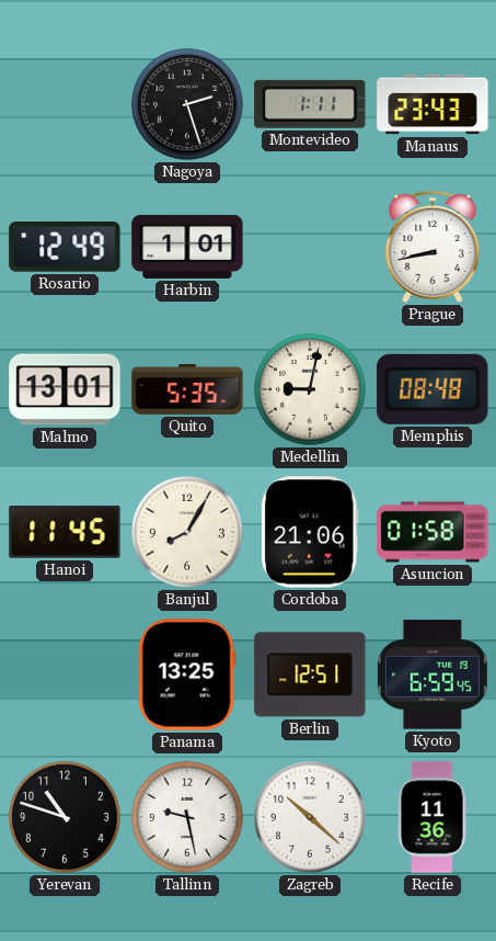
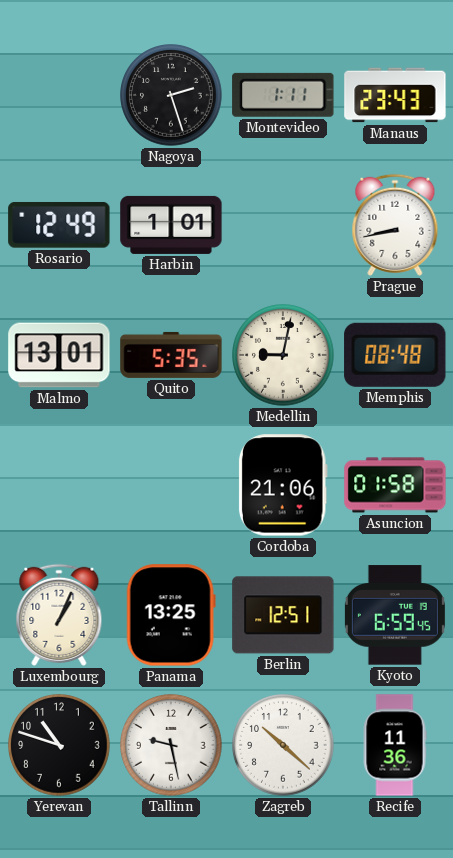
Hanoi: 11:45 -> none (65, 532)
Banjul: 8:05 -> none (187, 532)
Luxembourg: none -> 1:04 (59, 615)
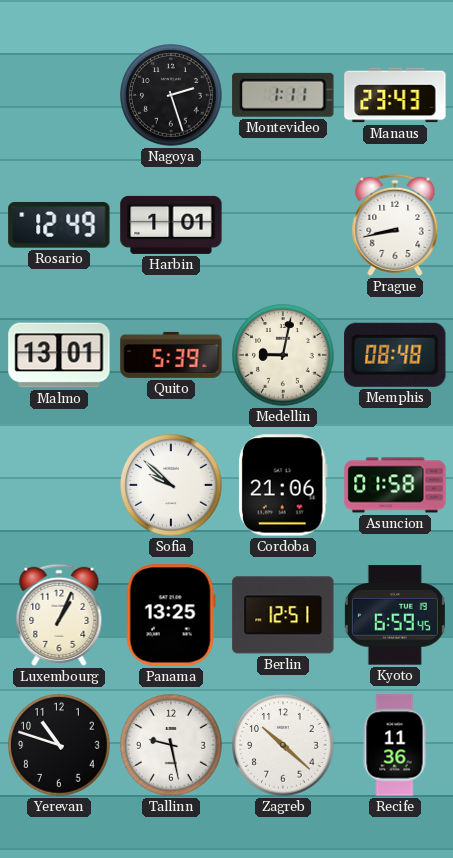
Quito: 5:35 -> 5:39 (171, 355)
Sofia: none -> 9:52 (171, 485)
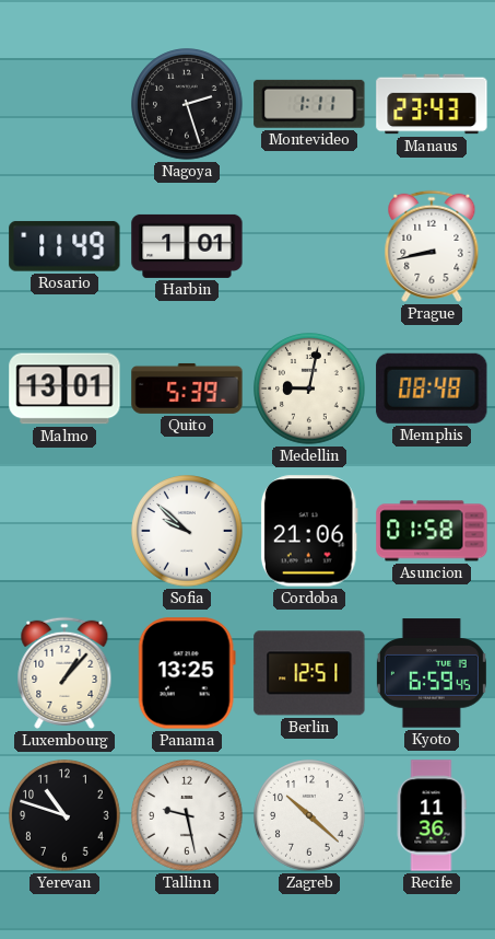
Rosario: 12:49 -> 11:49 (64, 246)
Luxembourg: 1:04 -> 1:07 (64, 673)
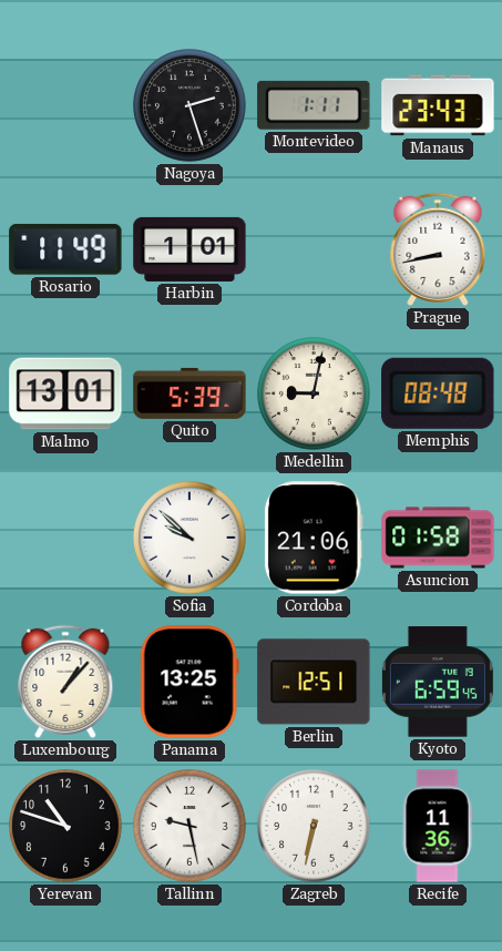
Zagreb: 10:22 -> 6:32 (314, 826)
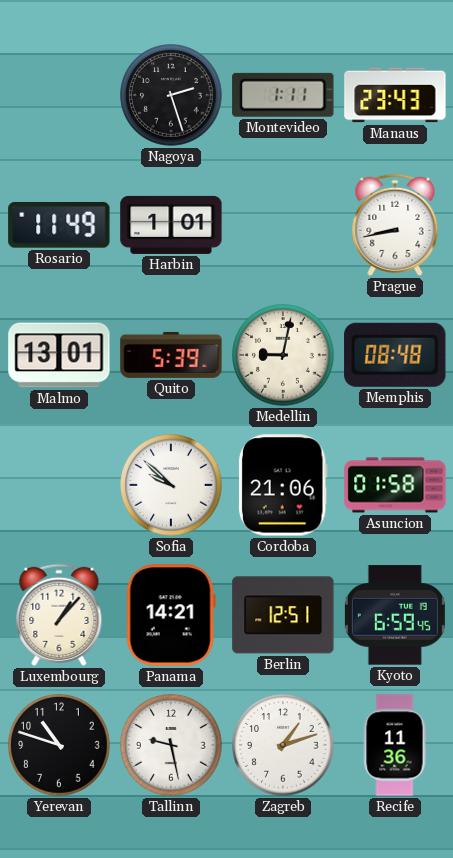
Panama: 13:25 -> 14:21 (171, 615)
Zagreb: 6:32 -> 1:12 (283, 745)
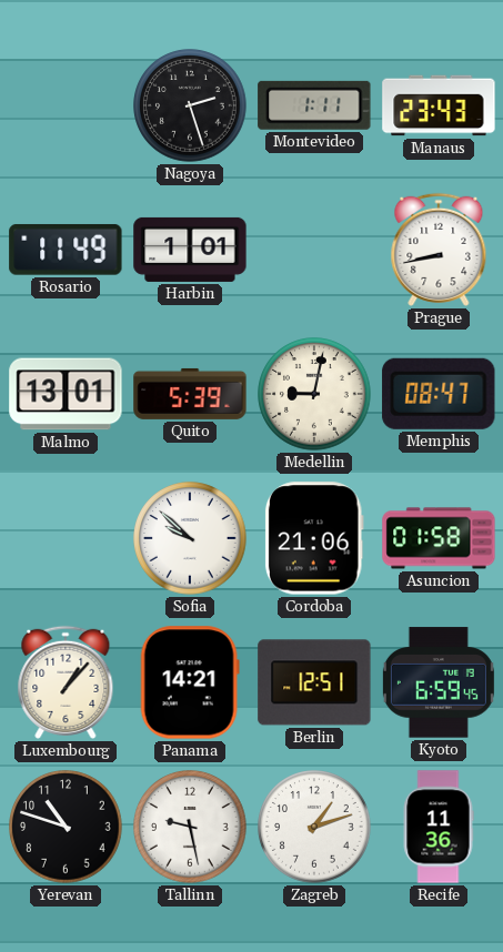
Memphis: 08:48 -> 08:47 (439, 394)
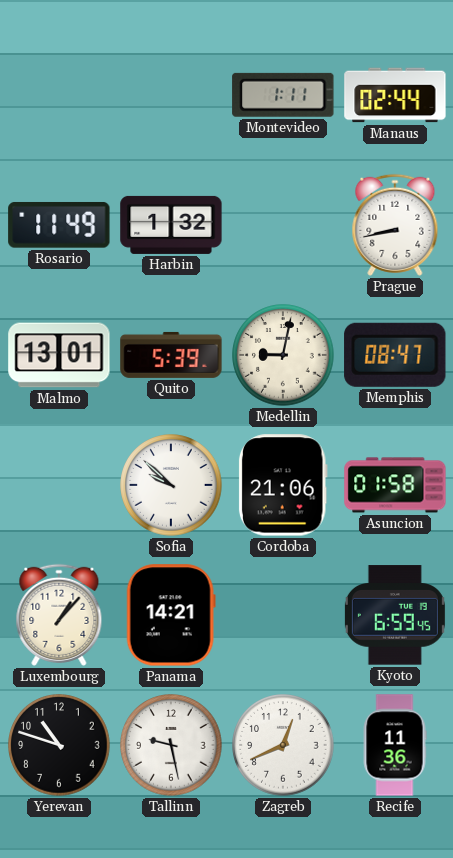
Nagoya: 2:27 -> none (190, 105)
Manaus: 23:43 -> 02:44 (395, 95)
Harbin: 1:01 -> 1:32 (171, 225)
Berlin: 12:51 -> none (314, 682)
Zagreb: 1:12 -> 12:41 (283, 745)
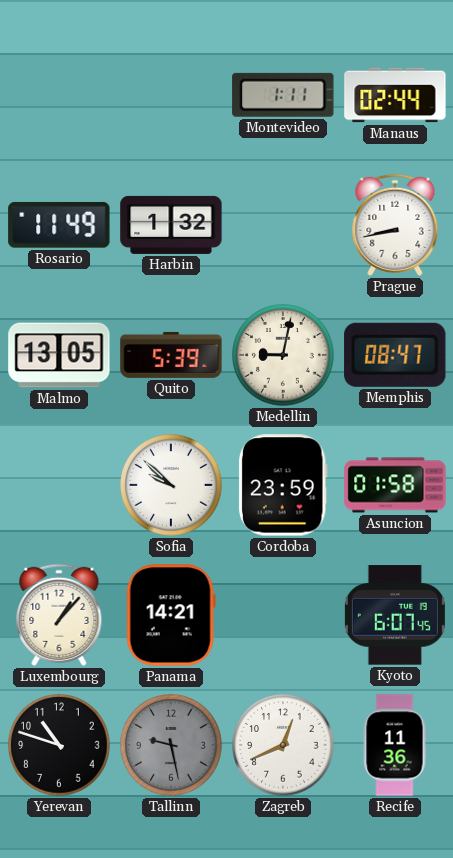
Malmo: 13:01 -> 13:05 (59, 355)
Cordoba: 21:06 -> 23:59 (283, 485)
Kyoto: 6:59 -> 6:07 (395, 615)
Tallinn dial: white -> grey (171, 745)
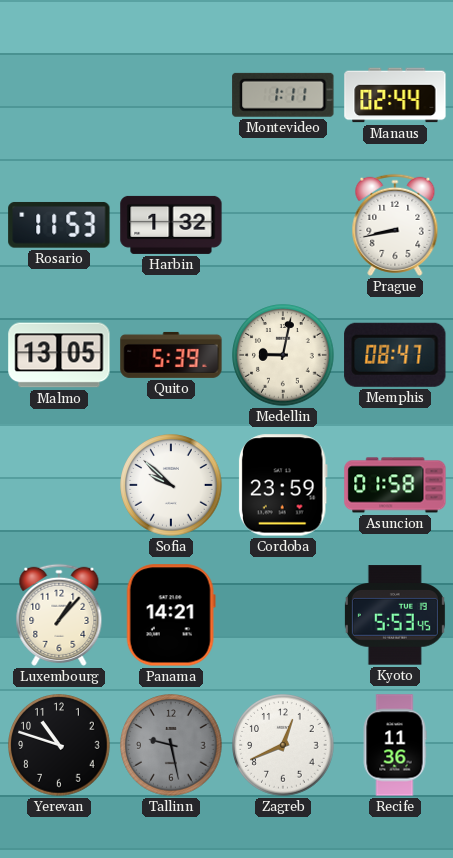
Rosario: 11:49 -> 11:53 (59, 225)
Kyoto: 6:07 -> 5:53 (395, 615)
